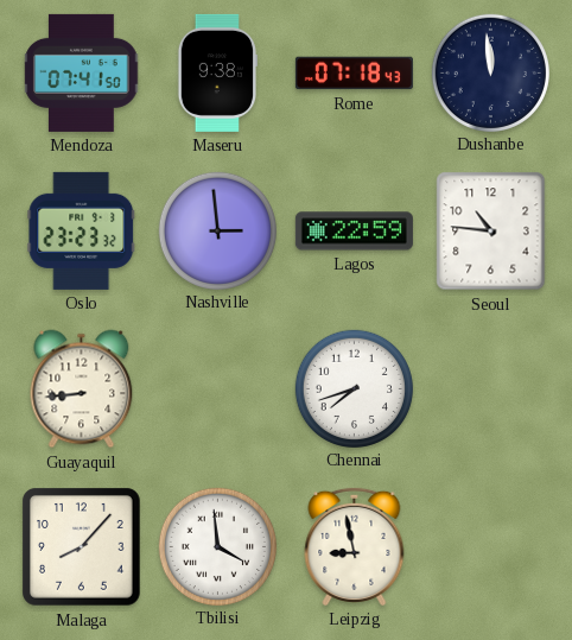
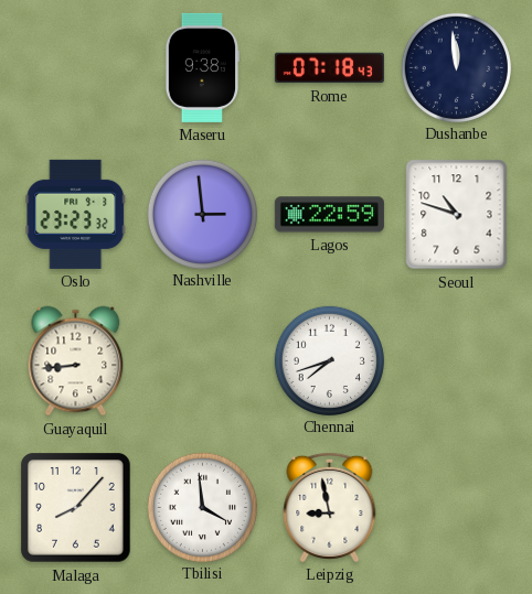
Mendoza: 07:41 -> none (82, 72)
Seoul: 10:46 -> 10:48 (457, 215)
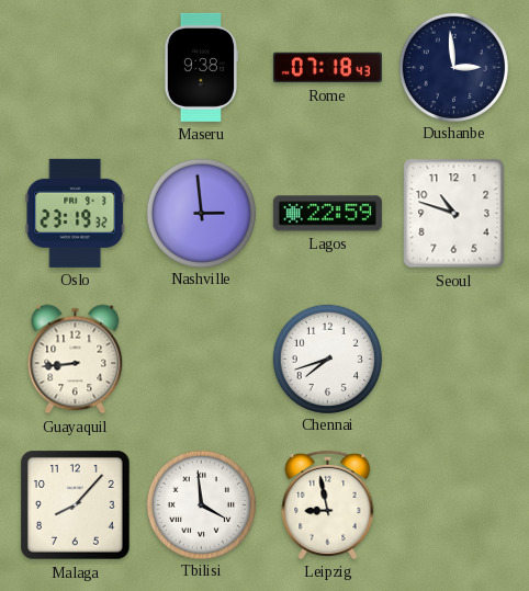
Dushanbe: 11:59 -> 2:59 (453, 67)
Oslo: 23:23 -> 23:19 (76, 213)
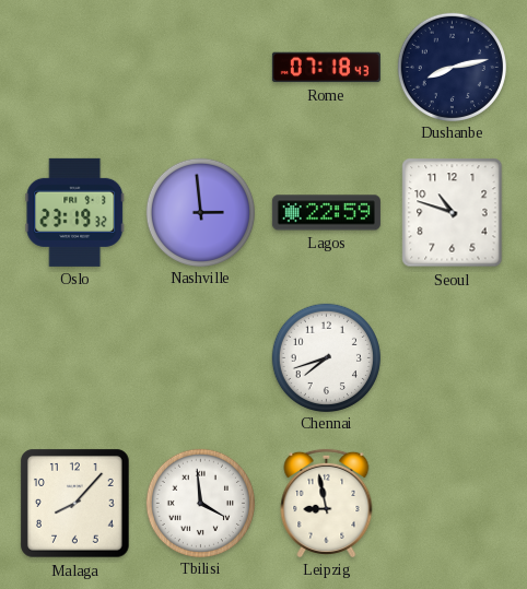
Maseru: 9:38 -> none (200, 67)
Dushanbe: 2:59 -> 8:13 (452, 67)
Guayaquil: 8:44 -> none (76, 360)
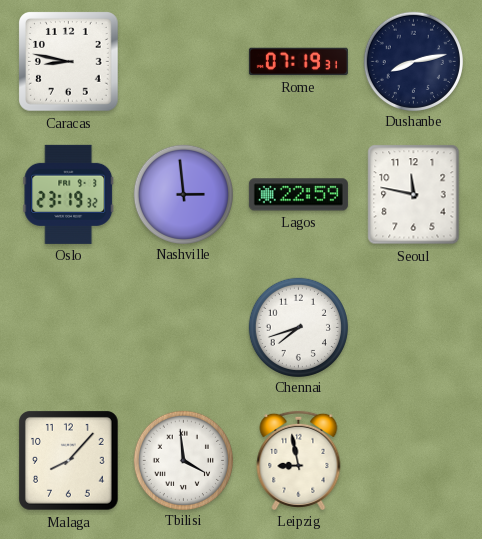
Caracas: none -> 8:47 (69, 62)
Rome: 07:18 -> 07:19 (298, 62)
Seoul: 10:48 -> 11:47 (414, 195)
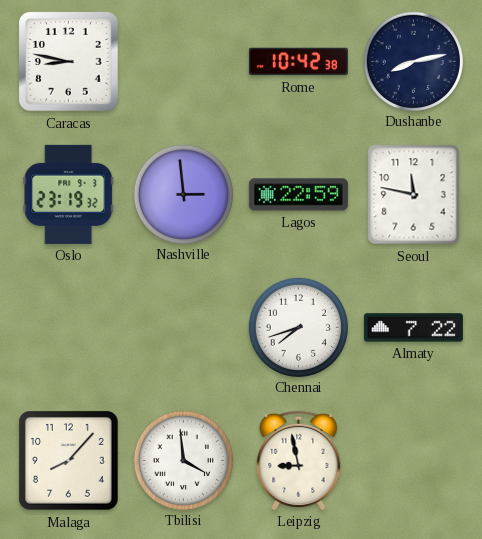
Rome: 07:19 -> 10:42 (298, 62)
Almaty: none -> 7:22 (413, 328)
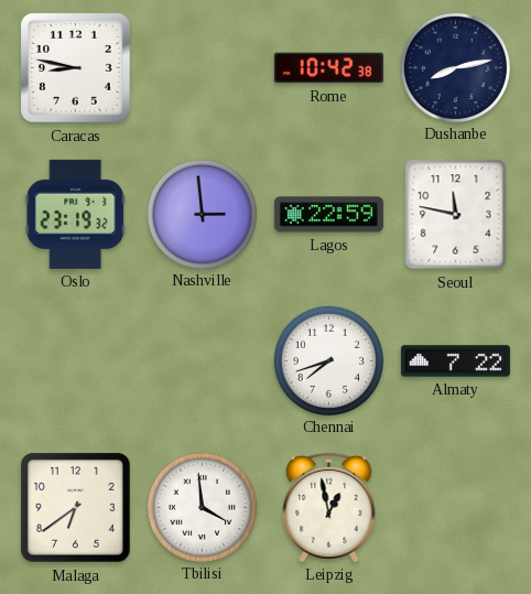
Malaga: 8:07 -> 6:39 (76, 508)
Leipzig: 8:58 -> 12:58 (329, 507)
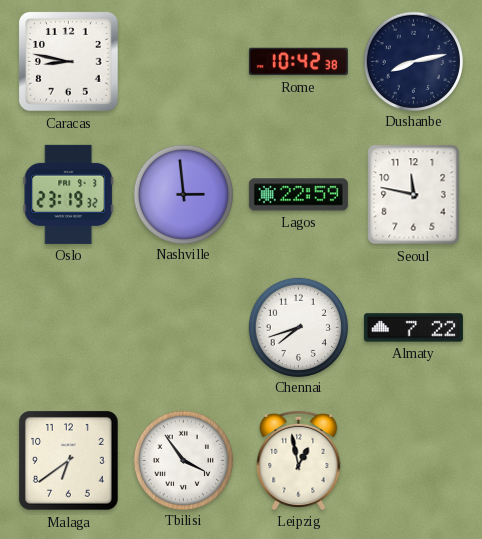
Tbilisi: 3:59 -> 3:54 (183, 460)
